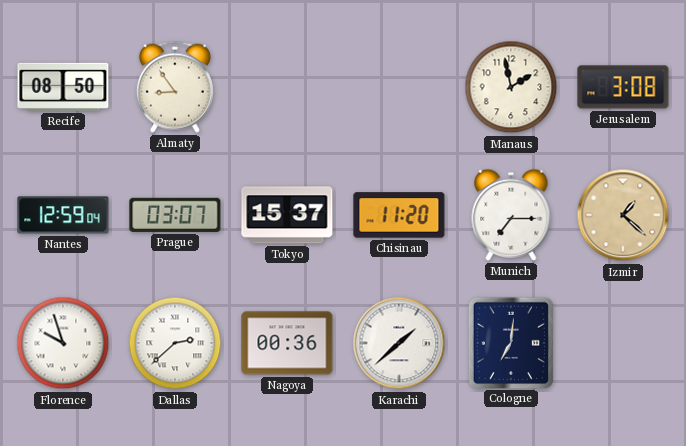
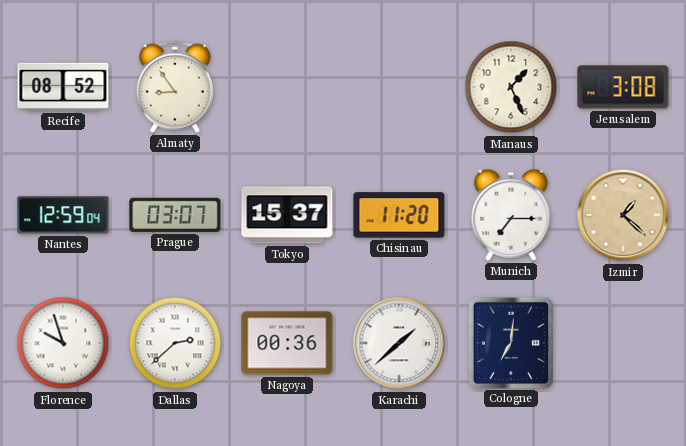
Recife: 08:50 -> 08:52 (63, 87)
Manaus: 1:58 -> 1:26 (511, 87)
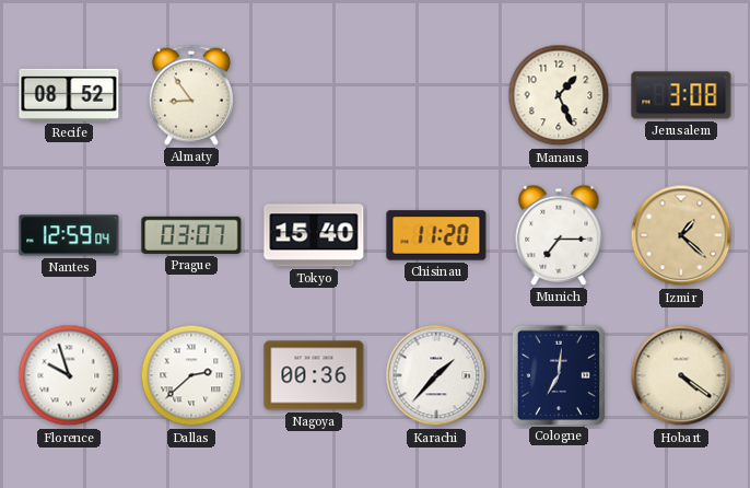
Tokyo: 15:37 -> 15:40 (314, 235)
Karachi: 1:38 -> 1:37 (436, 375)
Hobart: none -> 4:21 (681, 375)
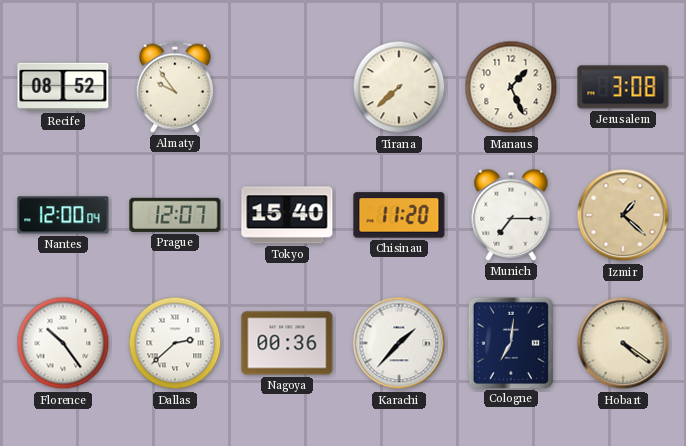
Almaty: 8:54 -> 9:54 (175, 87)
Tirana: none -> 7:38 (399, 87)
Nantes: 12:59 -> 12:00 (63, 215)
Prague: 03:07 -> 12:07 (175, 215)
Florence: 9:57 -> 10:24 (63, 343)
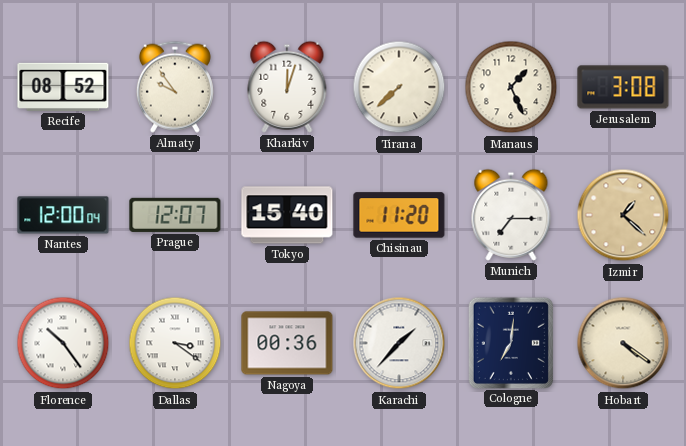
Kharkiv: none -> 12:03 (287, 87)
Dallas: 2:38 -> 3:21 (175, 343)
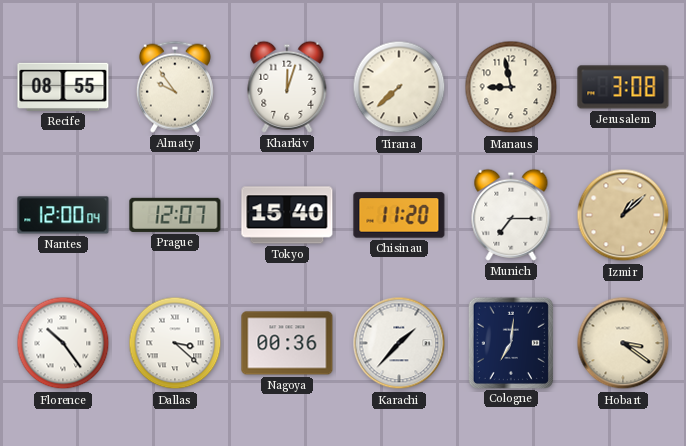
Recife: 08:52 -> 08:55 (63, 87)
Manaus: 1:26 -> 8:58 (511, 87)
Izmir: 1:22 -> 1:08 (623, 215)
Dallas: 3:21 -> 3:22 (175, 343)
Hobart: 4:21 -> 3:21 (623, 343)
